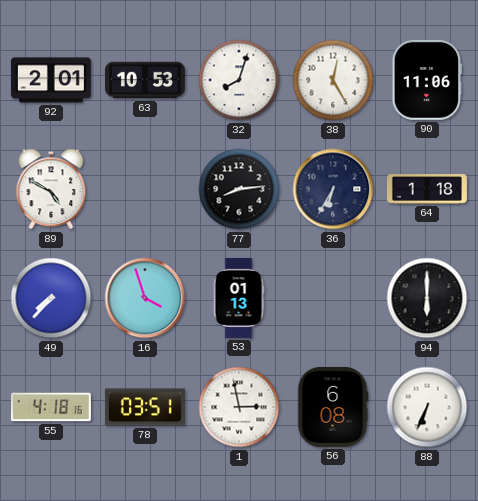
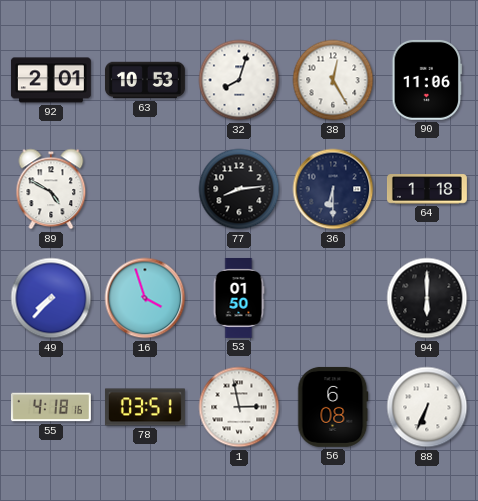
36: 6:35 -> 6:30 (333, 189)
53: 01:13 -> 01:50 (239, 298)
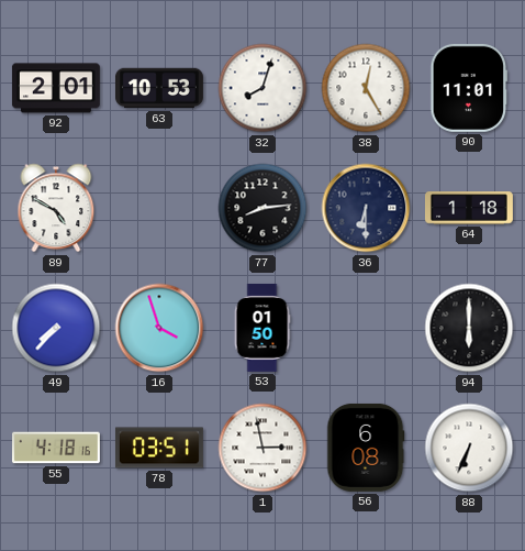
90: 11:06 -> 11:01 (469, 88)
